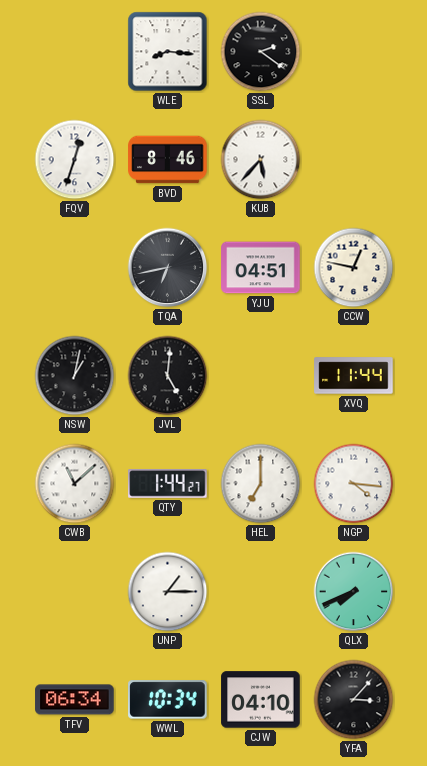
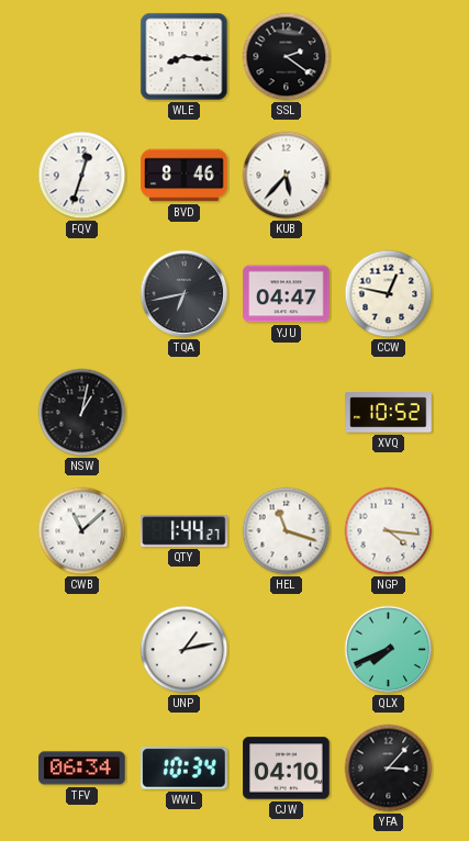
YJU: 04:51 -> 04:47 (287, 294)
JVL: 5:01 -> none (168, 376)
XVQ: 11:44 -> 10:52 (389, 413)
HEL: 7:00 -> 11:18 (287, 531)
UNP: 1:15 -> 1:13 (185, 650)
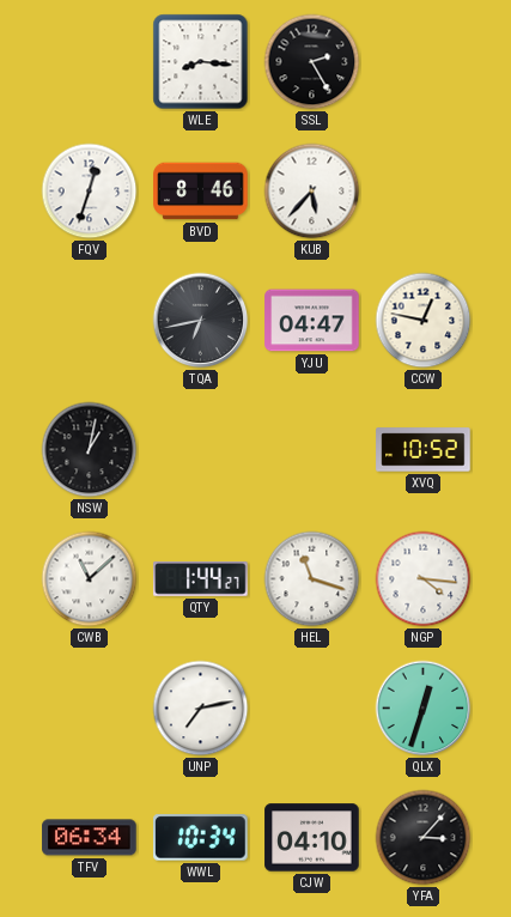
SSL: 2:21 -> 2:25 (312, 62)
UNP: 1:13 -> 7:13 (201, 709)
QLX: 7:41 -> 12:33 (424, 709)
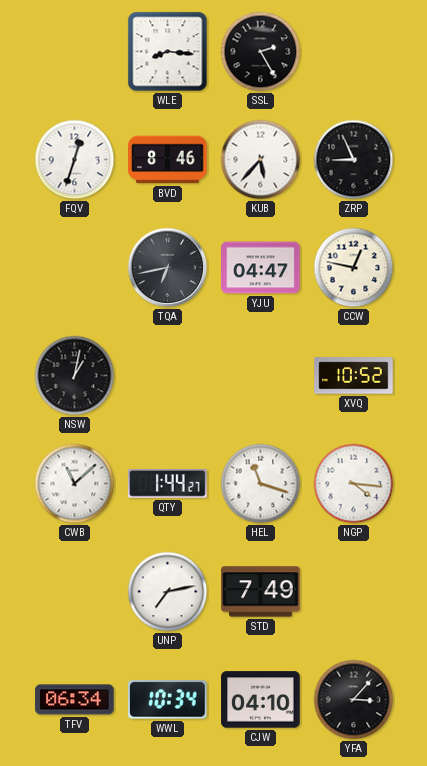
ZRP: none -> 8:56 (354, 160)
STD: none -> 7:49 (261, 592)
QLX: 12:33 -> none (424, 709)
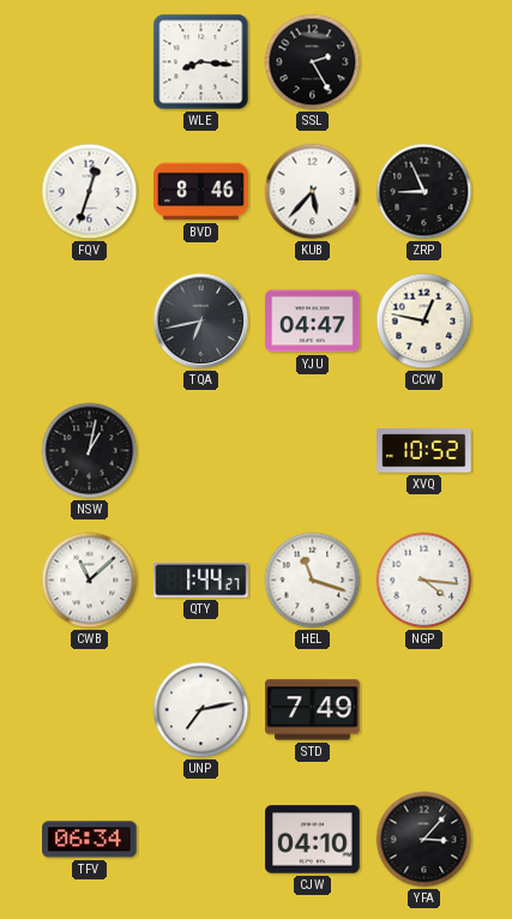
WWL: 10:34 -> none (168, 700)
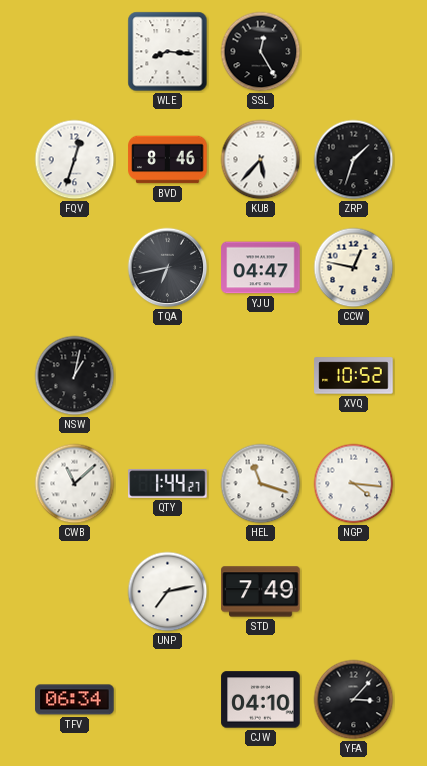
SSL: 2:25 -> 12:25 (261, 52)
ZRP: 8:56 -> 1:33 (354, 160)
